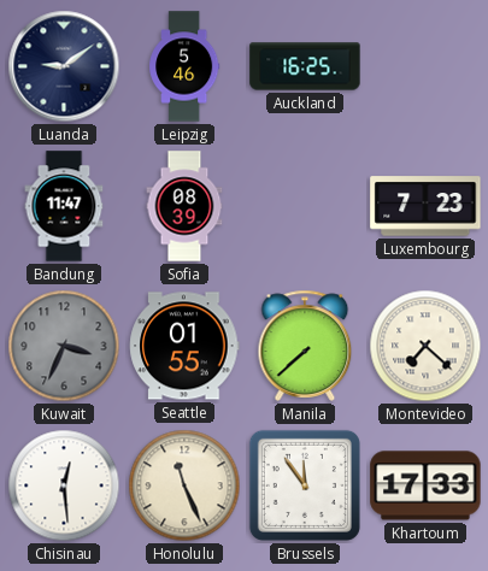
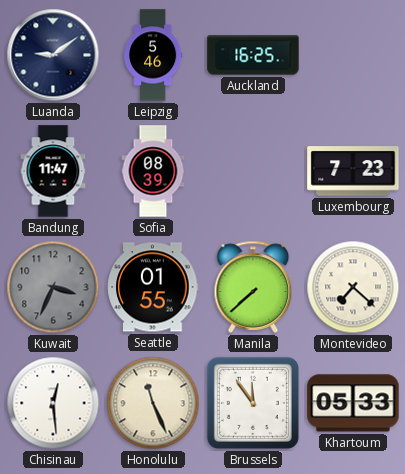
Khartoum: 17:33 -> 05:33 (353, 403)
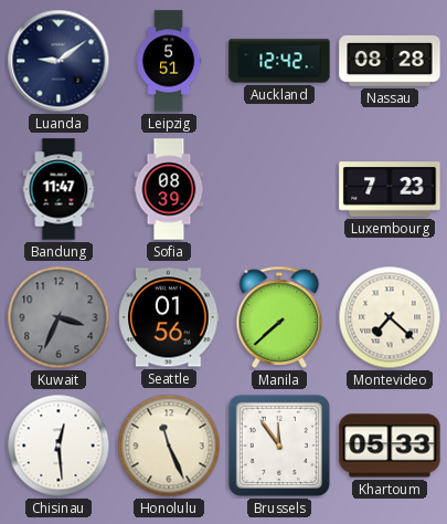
Leipzig: 5:46 -> 5:51 (170, 61)
Auckland: 16:25 -> 12:42 (279, 61)
Nassau: none -> 08:28 (390, 61)
Seattle: 01:55 -> 01:56 (169, 317)
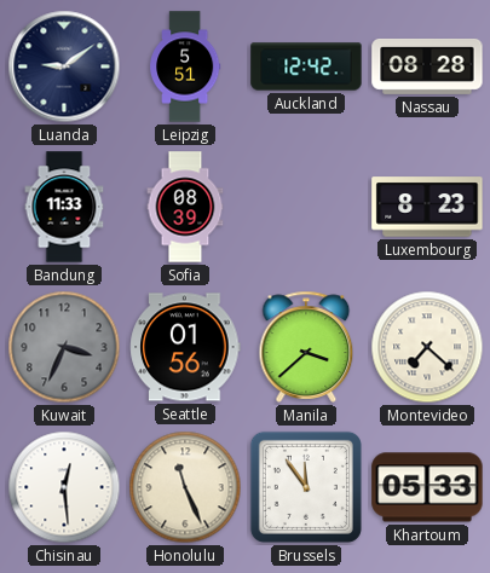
Bandung: 11:47 -> 11:33 (64, 207)
Luxembourg: 7:23 -> 8:23 (427, 207)
Manila: 7:38 -> 3:38 (306, 347)
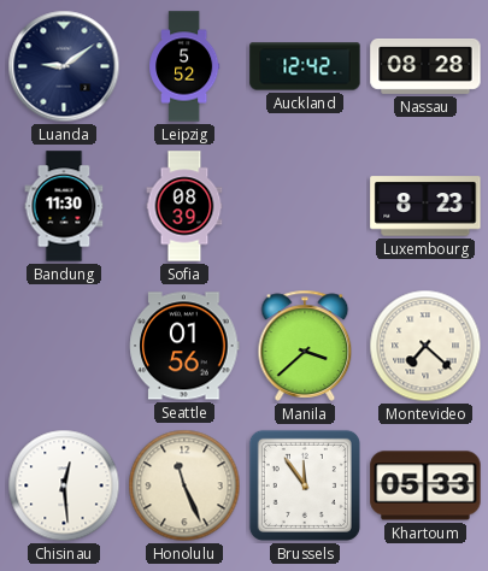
Leipzig: 5:51 -> 5:52 (186, 66)
Bandung: 11:33 -> 11:30 (64, 206)
Kuwait: 3:34 -> none (64, 347)
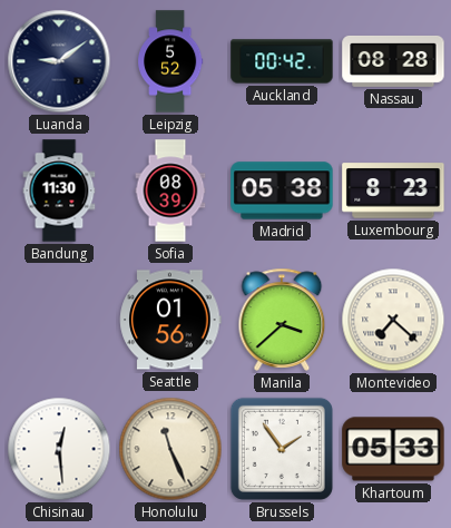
Auckland: 12:42 -> 00:42 (282, 61)
Madrid: none -> 05:38 (282, 190)
Brussels: 11:54 -> 1:54 (282, 449)
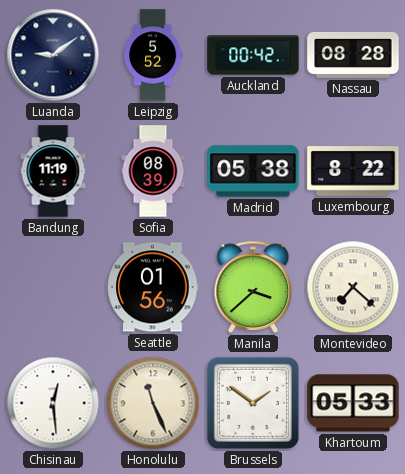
Bandung: 11:30 -> 11:19 (53, 171)
Luxembourg: 8:23 -> 8:22 (353, 171)
Brussels: 1:54 -> 1:51 (253, 403)
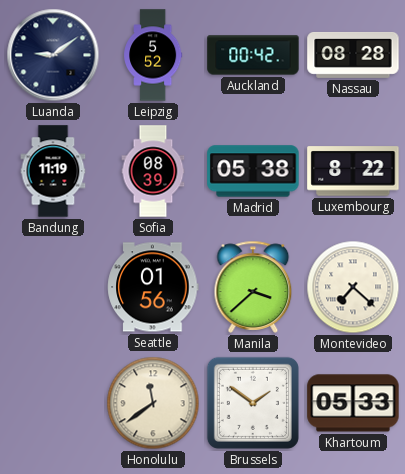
Chisinau: 12:29 -> none (53, 403)
Honolulu: 11:26 -> 11:39 (153, 403)
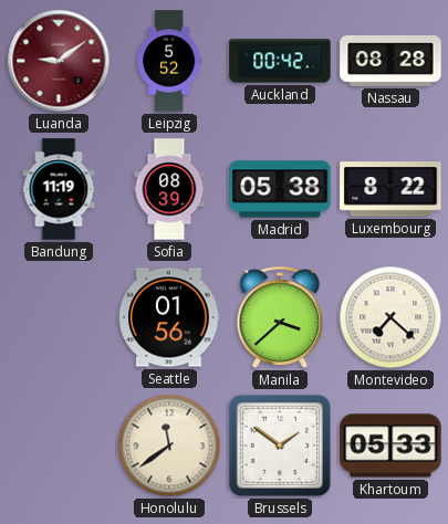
Luanda dial: navy -> burgundy (59, 61)
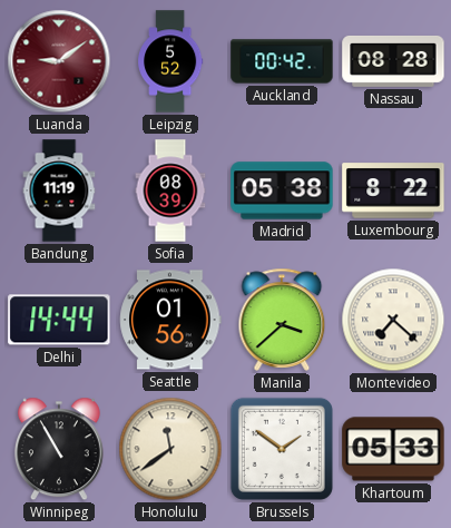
Delhi: none -> 14:44 (59, 320)
Winnipeg: none -> 10:55 (59, 449)
